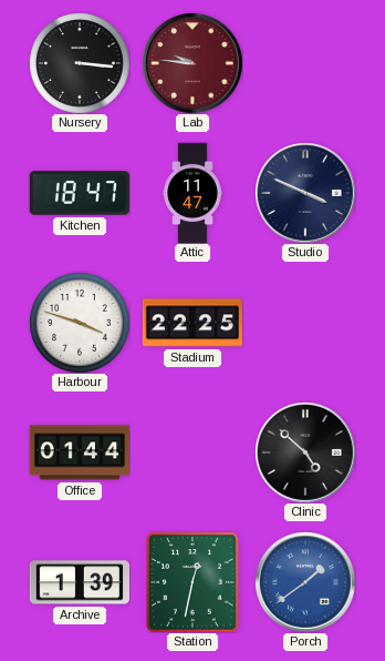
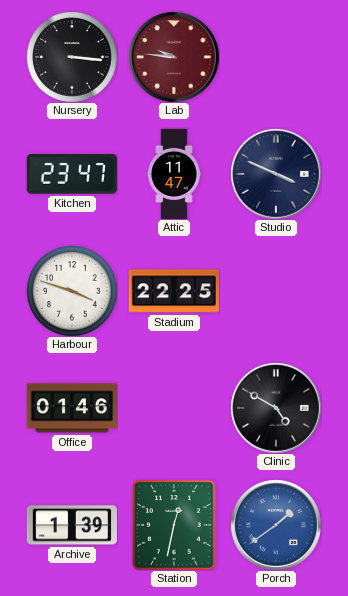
Kitchen: 18:47 -> 23:47 (72, 174)
Office: 01:44 -> 01:46 (72, 408)
Clinic: 4:52 -> 4:50 (276, 408)
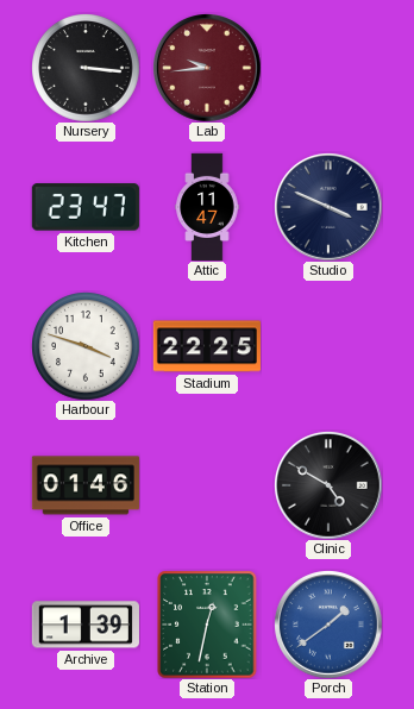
Lab: 9:46 -> 9:44 (207, 68)
